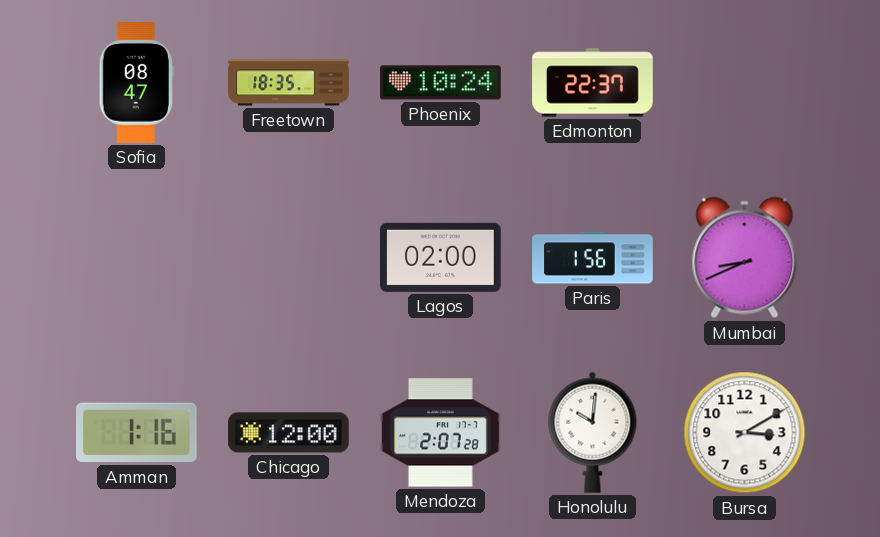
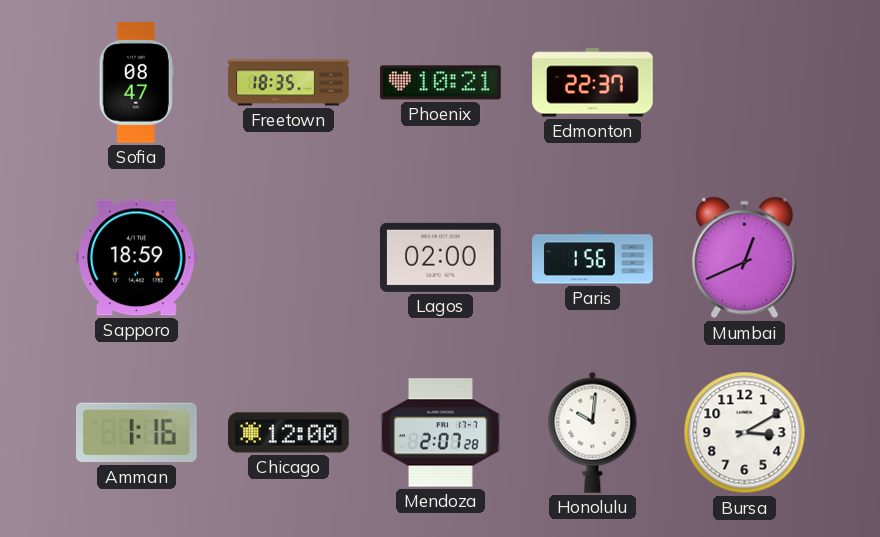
Phoenix: 10:24 -> 10:21 (441, 83)
Sapporo: none -> 18:59 (137, 258)
Mumbai: 8:41 -> 12:41 (745, 258)
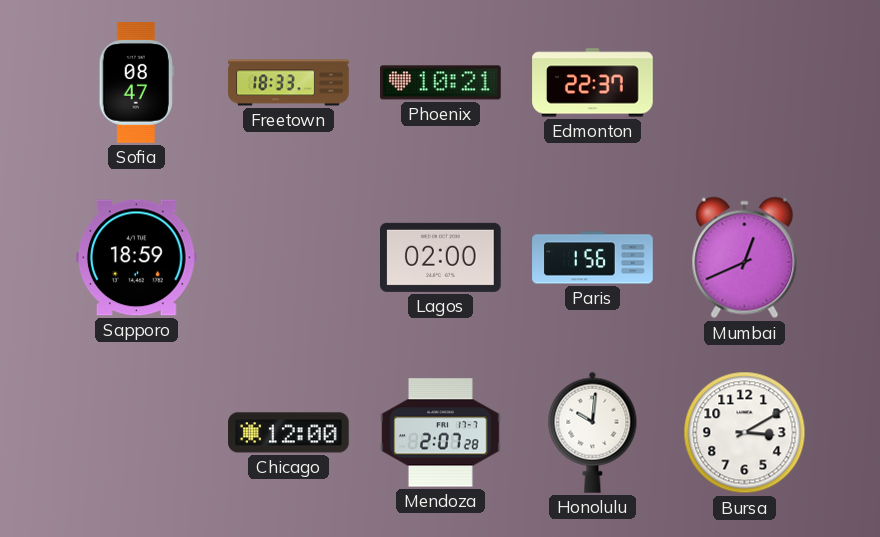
Freetown: 18:35 -> 18:33 (289, 83)
Amman: 1:16 -> none (137, 433)
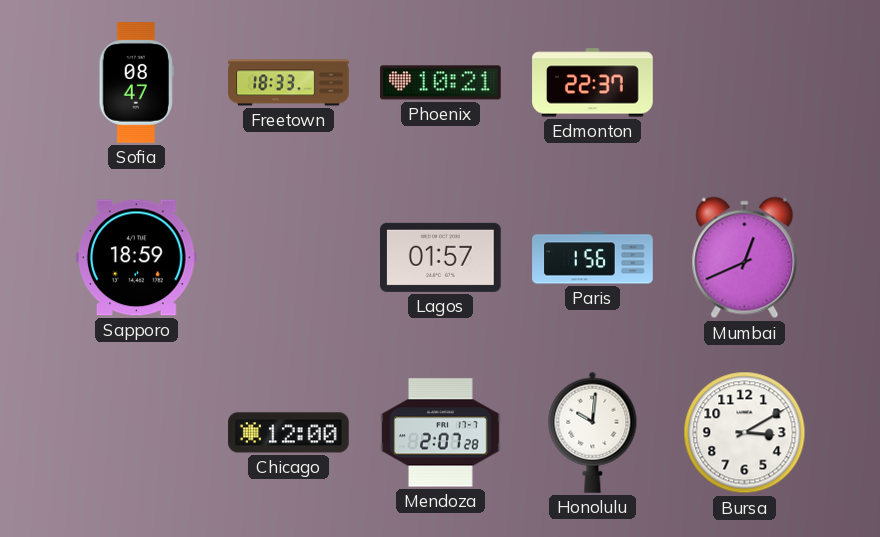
Lagos: 02:00 -> 01:57 (441, 257)
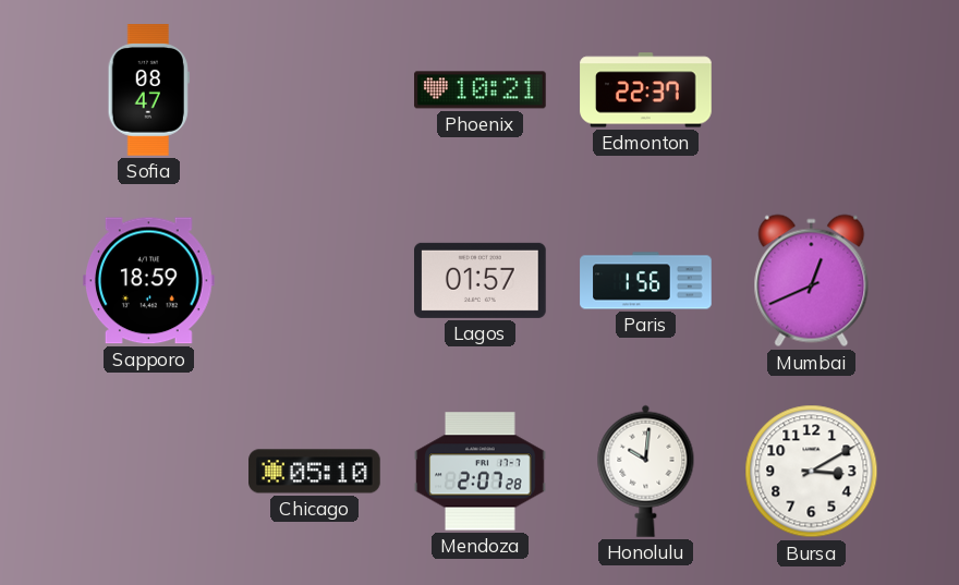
Freetown: 18:33 -> none (289, 83)
Chicago: 12:00 -> 05:10 (315, 472)
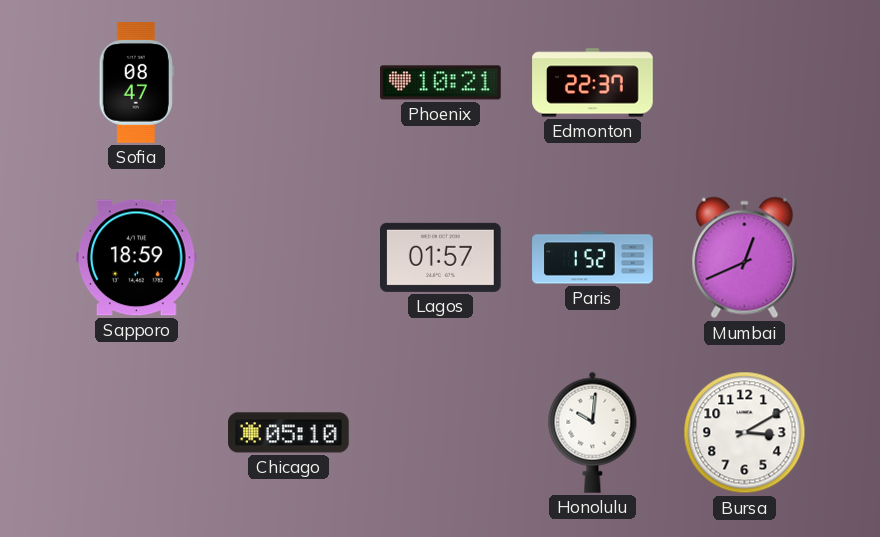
Paris: 1:56 -> 1:52 (593, 258)
Mendoza: 2:07 -> none (481, 472)
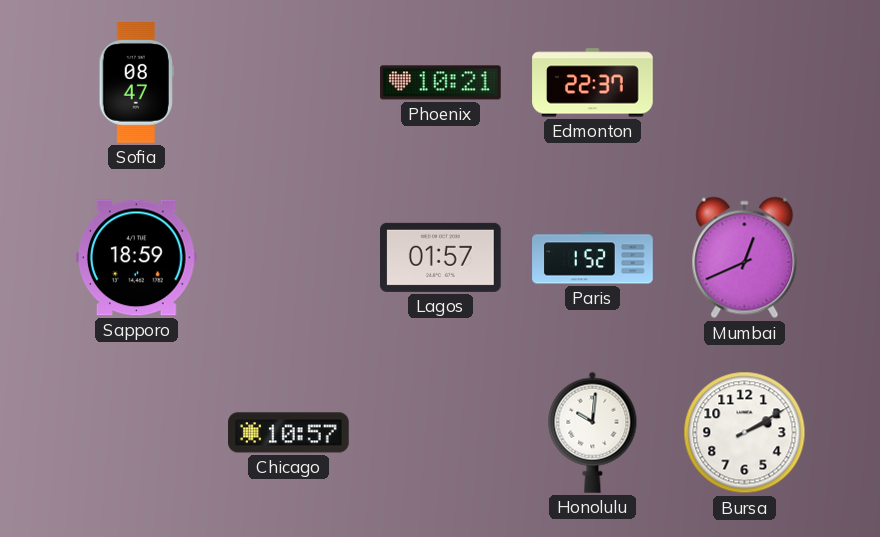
Chicago: 05:10 -> 10:57 (289, 433)
Bursa: 3:10 -> 2:10 (745, 433)
